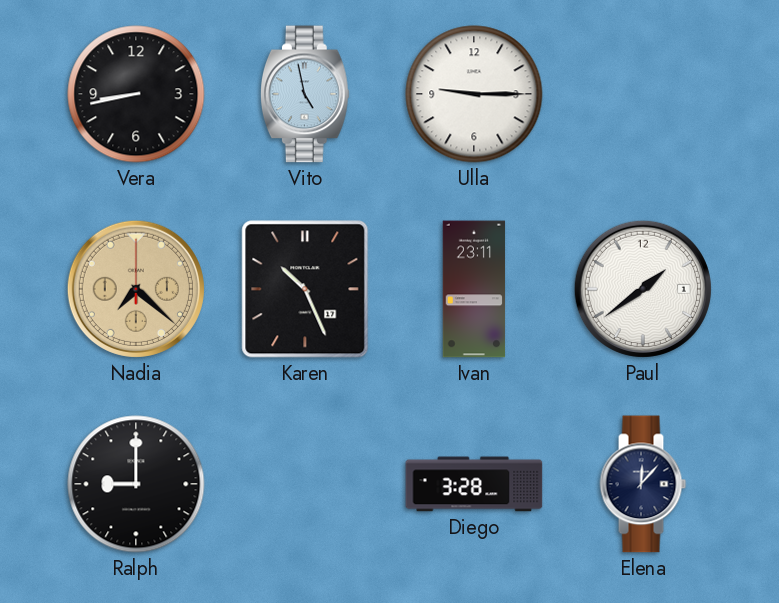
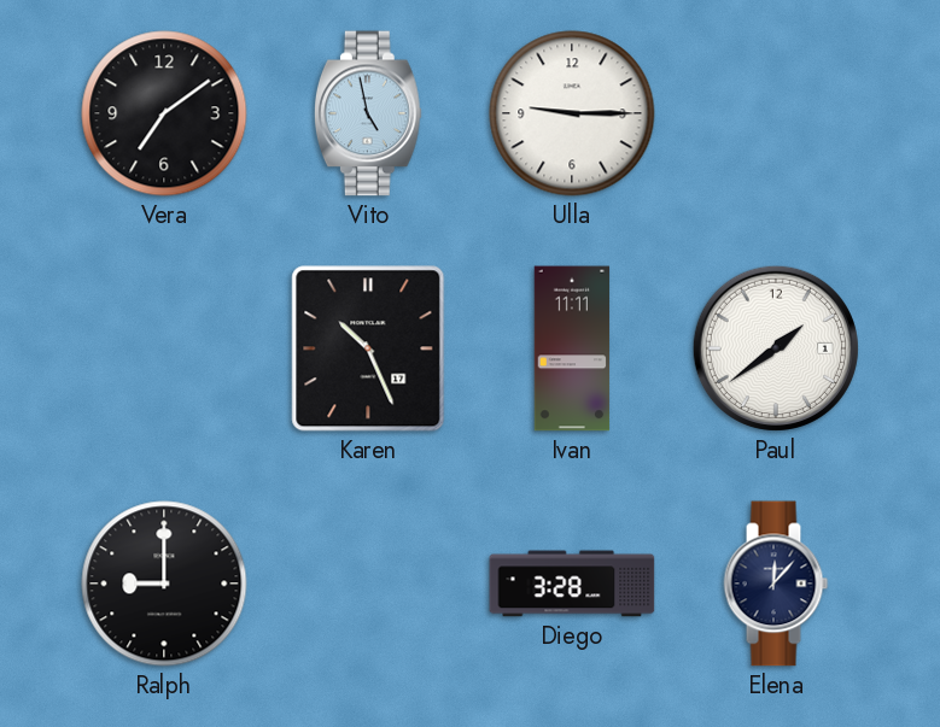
Vera: 8:43 -> 7:09 (164, 113)
Nadia: 7:22 -> none (136, 289)
Ivan: 23:11 -> 11:11 (572, 348)
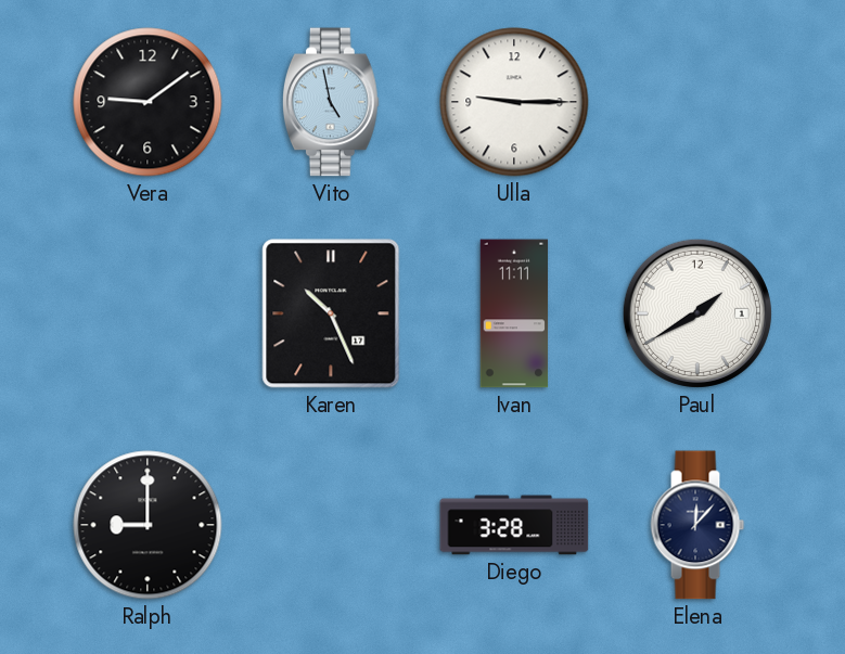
Vera: 7:09 -> 9:09 (148, 102)
Paul: 1:39 -> 1:40 (697, 313)
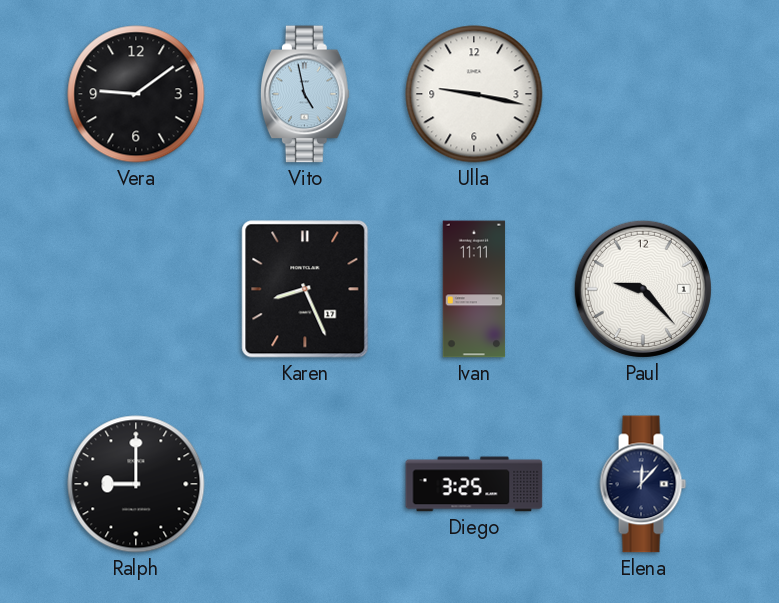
Ulla: 9:15 -> 9:17 (474, 94)
Karen: 10:26 -> 8:26 (305, 289)
Paul: 1:40 -> 9:23 (643, 289)
Diego: 3:28 -> 3:25 (474, 484)
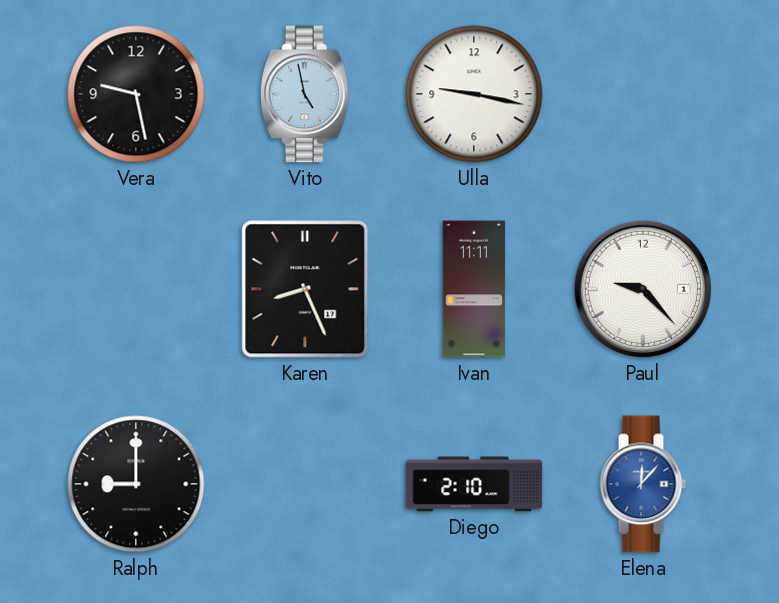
Vera: 9:09 -> 9:28 (136, 94)
Diego: 3:25 -> 2:10 (474, 484)
Elena dial: navy -> blue (643, 484)
